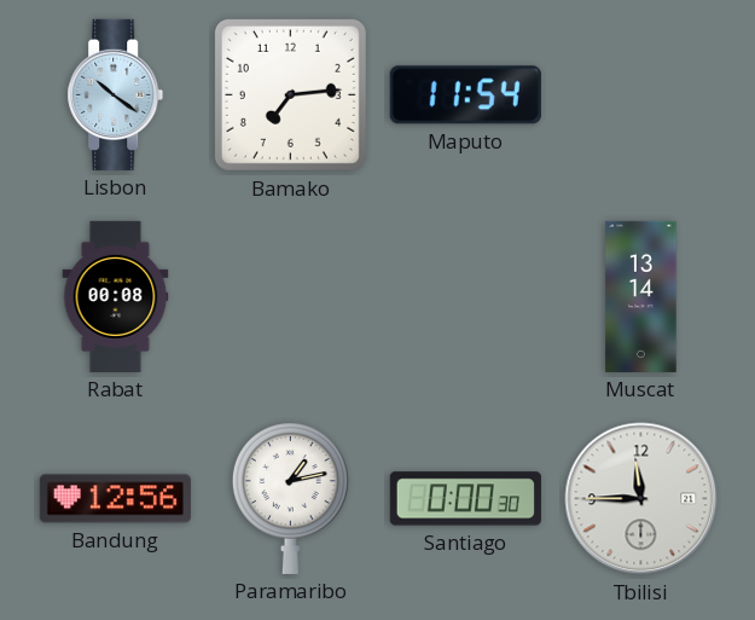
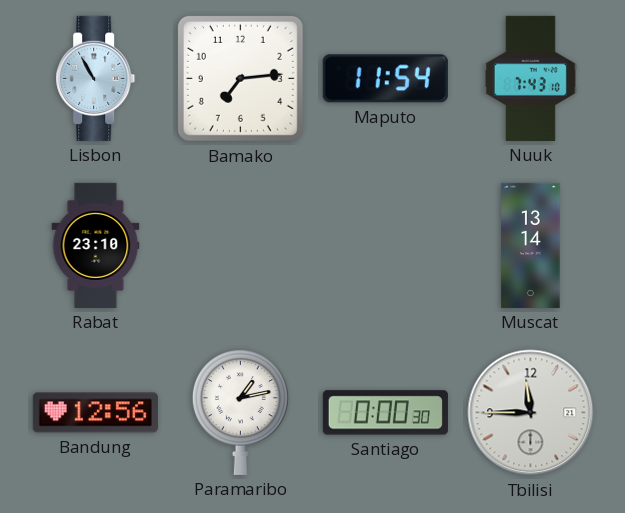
Lisbon: 10:21 -> 10:55 (96, 78)
Nuuk: none -> 7:43 (530, 78)
Rabat: 00:08 -> 23:10 (96, 245)
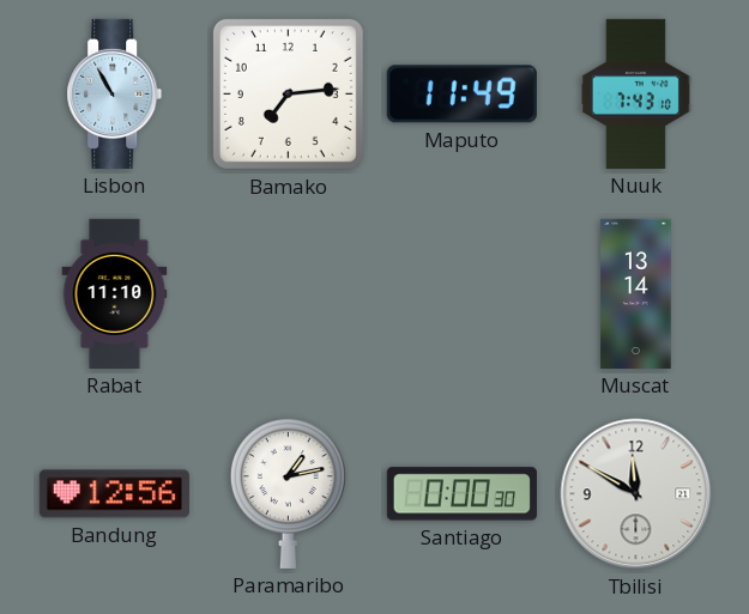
Maputo: 11:54 -> 11:49 (461, 95)
Rabat: 23:10 -> 11:10 (115, 293)
Tbilisi: 11:45 -> 11:50 (636, 494)
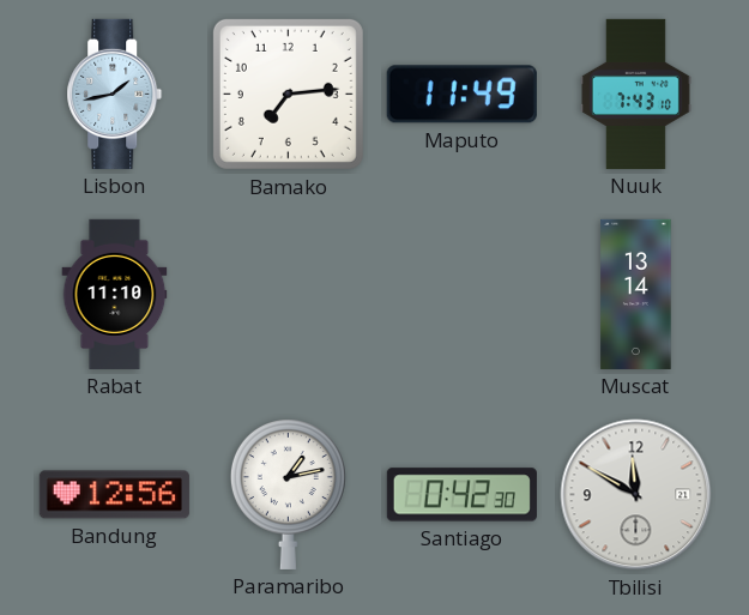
Lisbon: 10:55 -> 1:43 (115, 94)
Santiago: 0:00 -> 0:42 (461, 495)
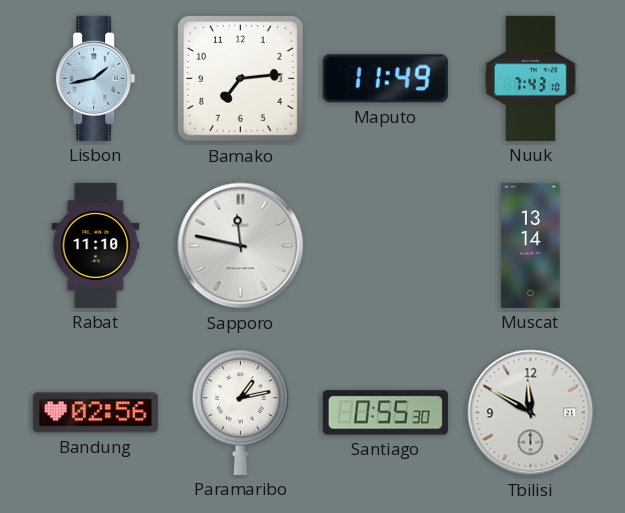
Sapporo: none -> 11:47 (241, 246)
Bandung: 12:56 -> 02:56 (95, 413)
Santiago: 0:42 -> 0:55 (385, 413)
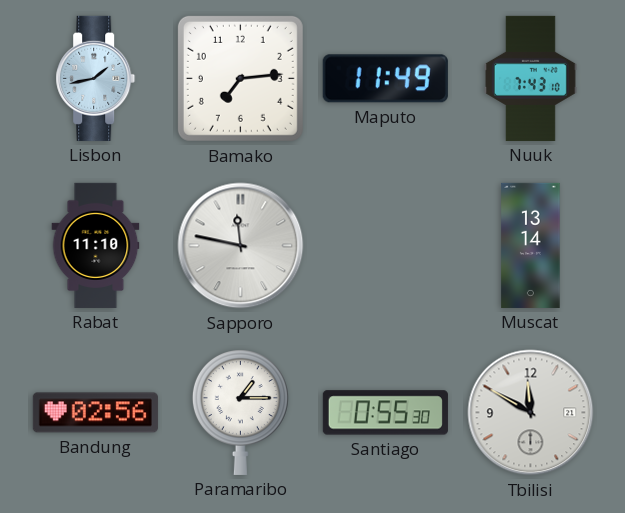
Paramaribo: 1:13 -> 1:15 (240, 413)
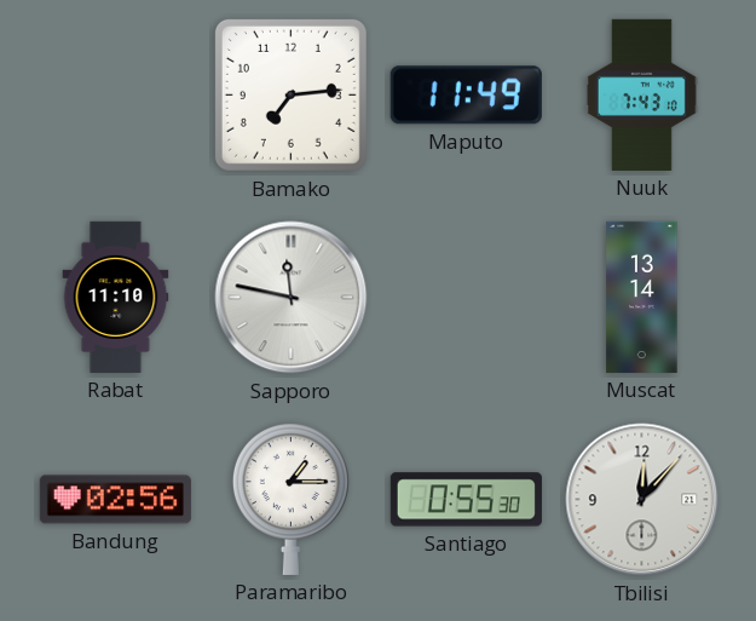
Lisbon: 1:43 -> none (96, 78)
Tbilisi: 11:50 -> 12:07 (642, 500)
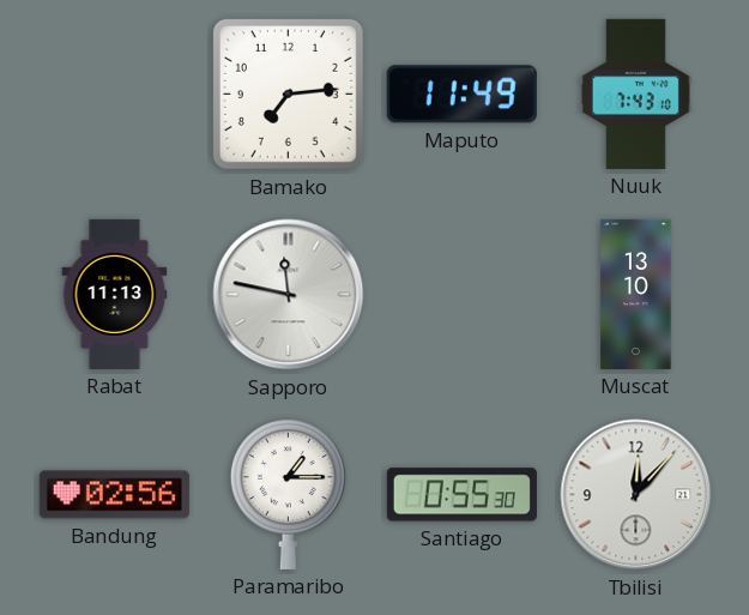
Rabat: 11:10 -> 11:13 (115, 294)
Muscat: 13:14 -> 13:10 (636, 294)
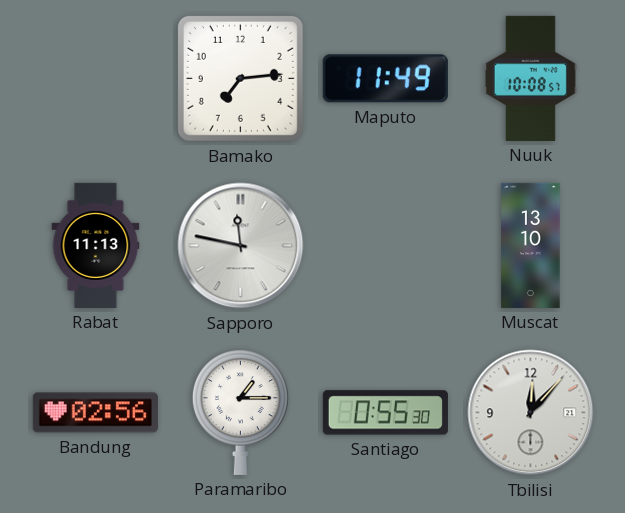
Nuuk: 7:43 -> 10:08 (530, 78)
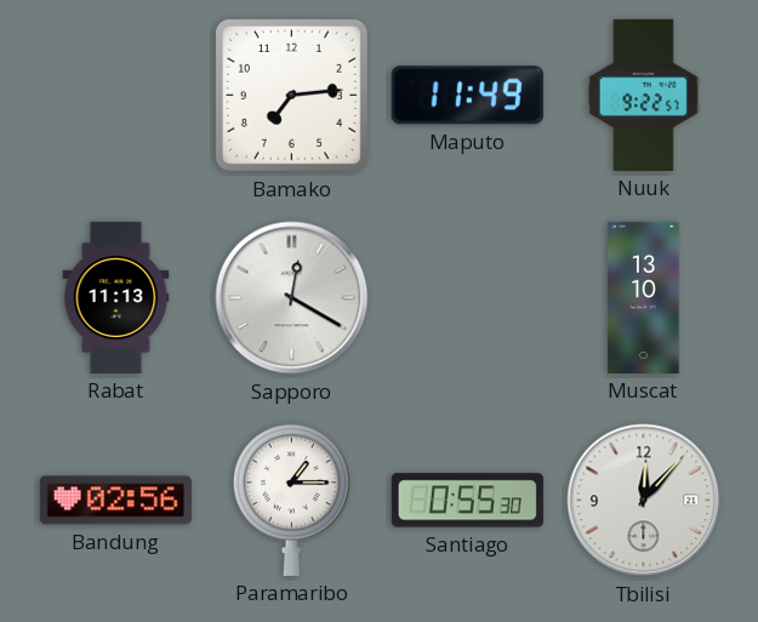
Nuuk: 10:08 -> 9:22 (643, 95)
Sapporo: 11:47 -> 12:20 (292, 298)
